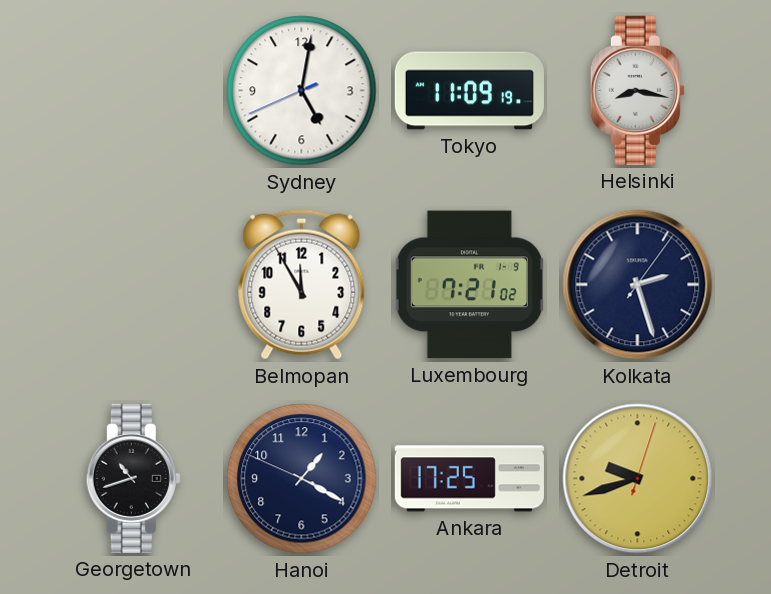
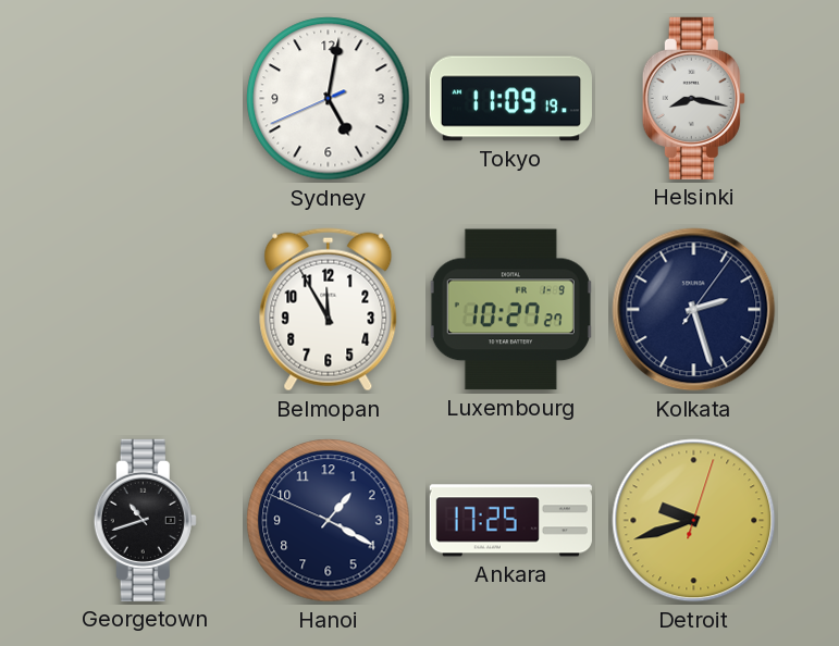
Luxembourg: 7:21 -> 10:27 (510, 310)
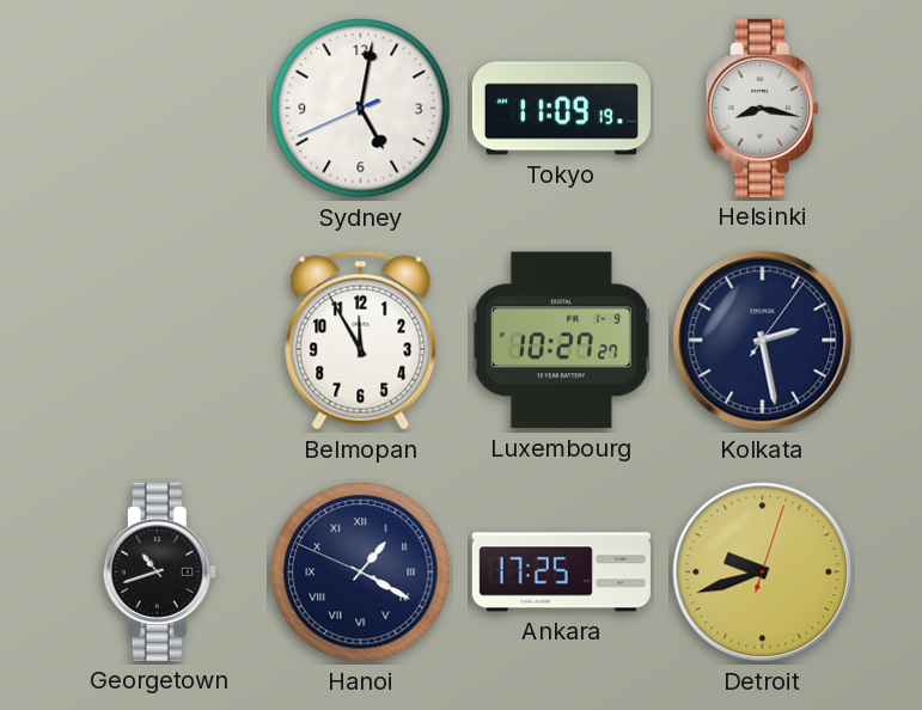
Kolkata: 2:27 -> 2:28 (763, 341)
Hanoi numerals: Arabic -> Roman (361, 573)
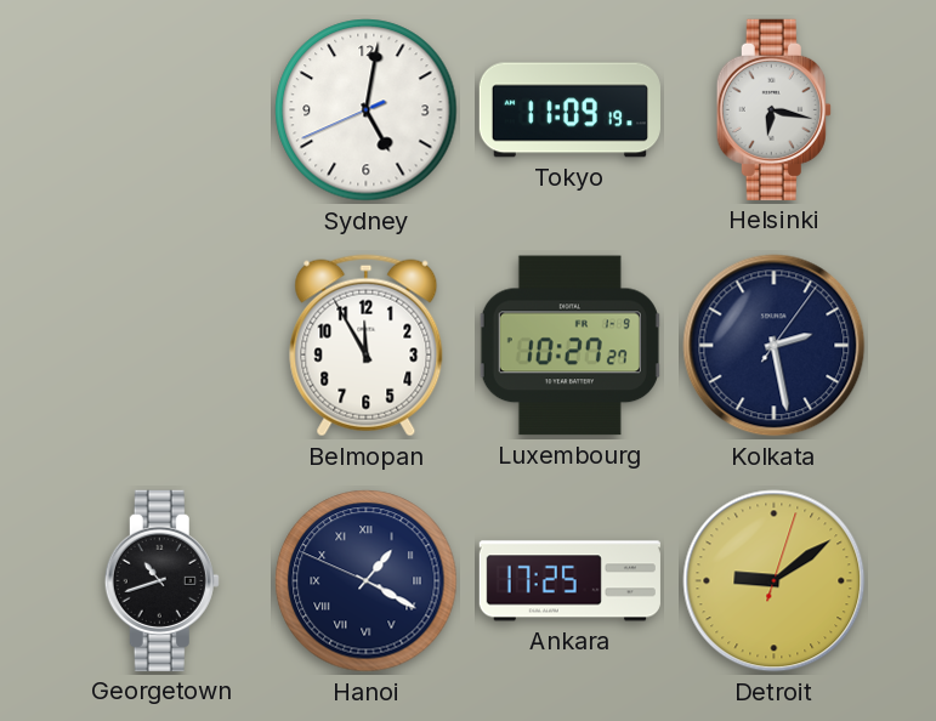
Helsinki: 8:17 -> 6:17 (773, 109)
Detroit: 9:42 -> 9:09 (775, 581)
